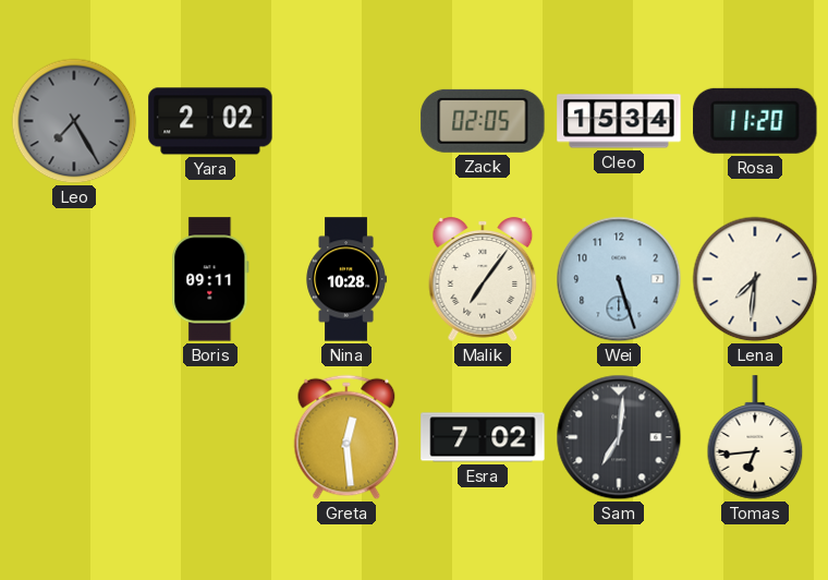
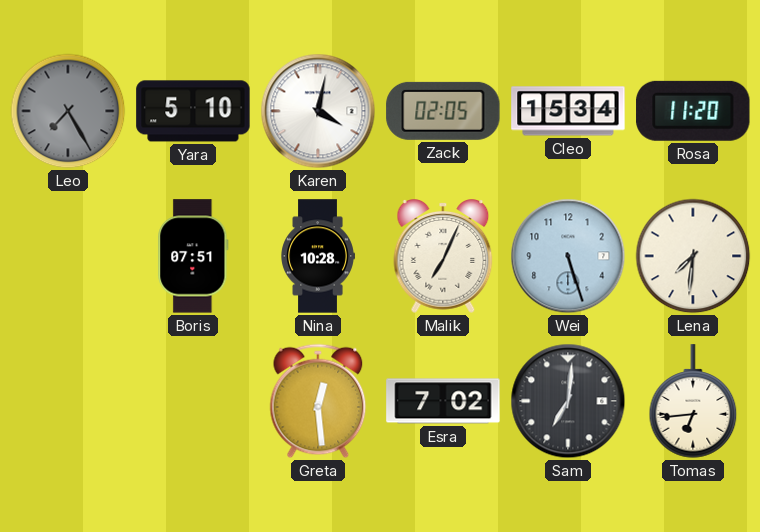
Yara: 2:02 -> 5:10 (193, 111)
Karen: none -> 4:02 (318, 111)
Boris: 09:11 -> 07:51 (193, 256)
Malik: 7:06 -> 7:04 (443, 257)
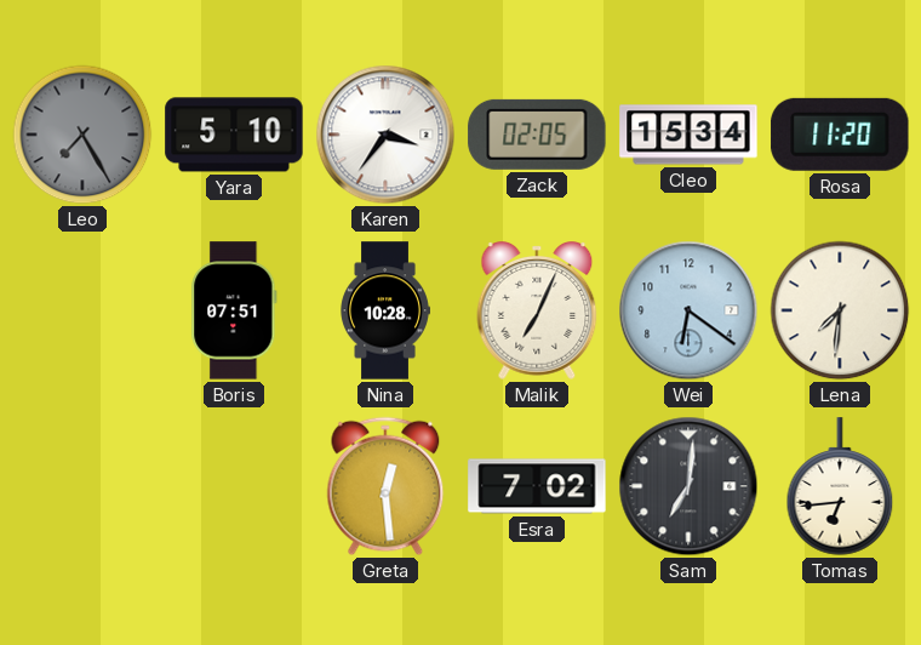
Karen: 4:02 -> 3:36 (385, 135)
Wei: 5:27 -> 6:21 (688, 310)
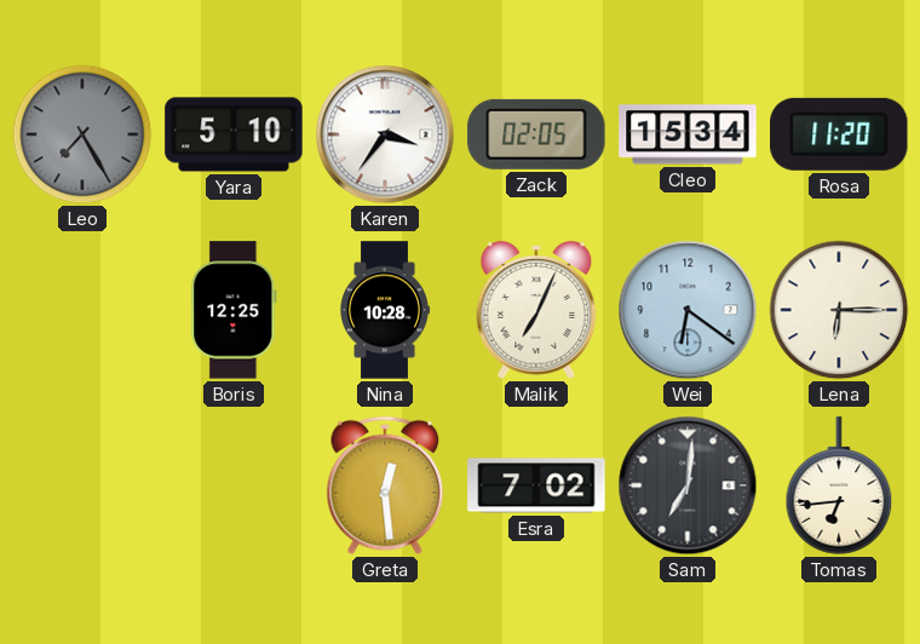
Boris: 07:51 -> 12:25 (234, 310)
Lena: 7:31 -> 6:15 (839, 310)
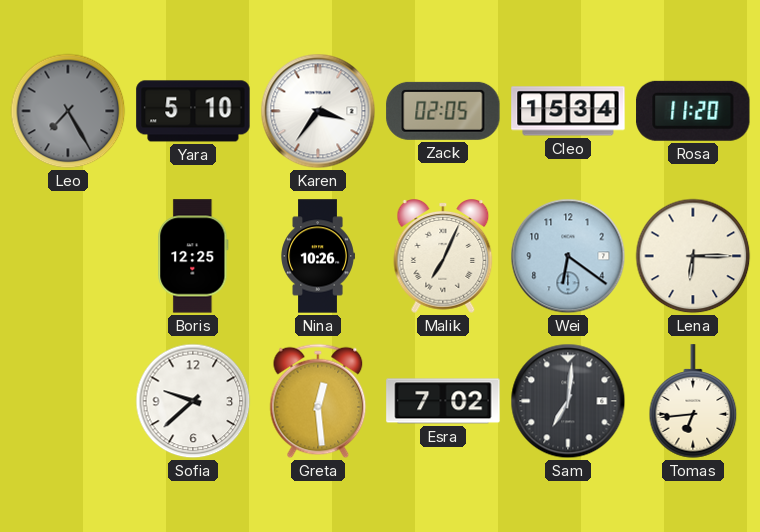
Nina: 10:28 -> 10:26 (318, 256)
Sofia: none -> 9:38 (193, 401)
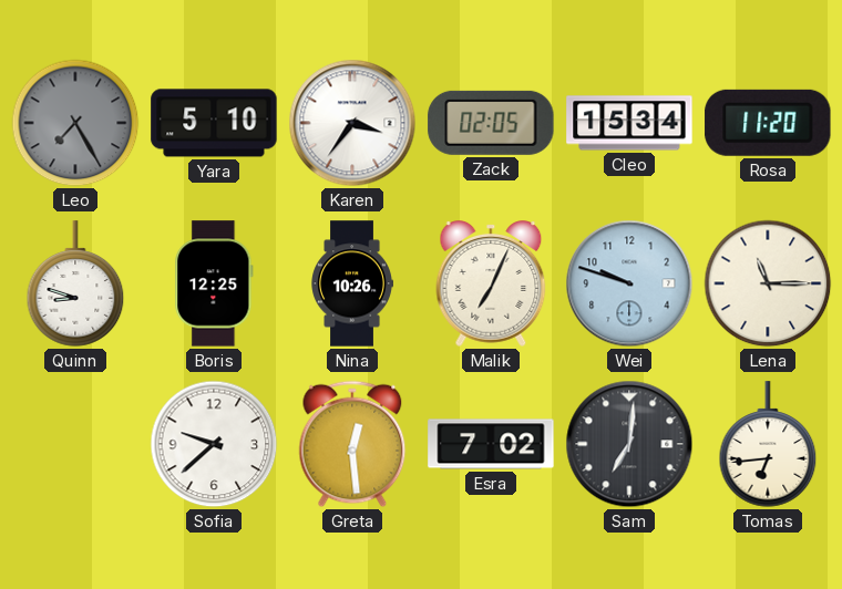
Quinn: none -> 8:48 (75, 283)
Wei: 6:21 -> 9:48 (629, 283)
Lena: 6:15 -> 11:15 (768, 283)
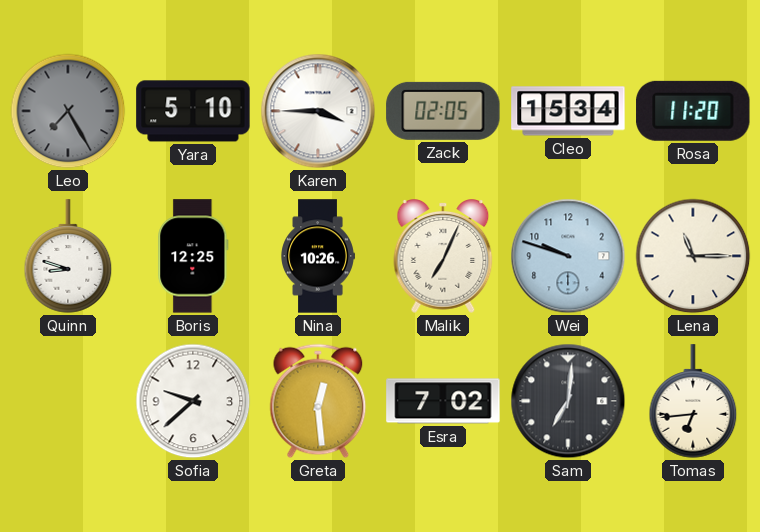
Karen: 3:36 -> 3:45 (318, 111)
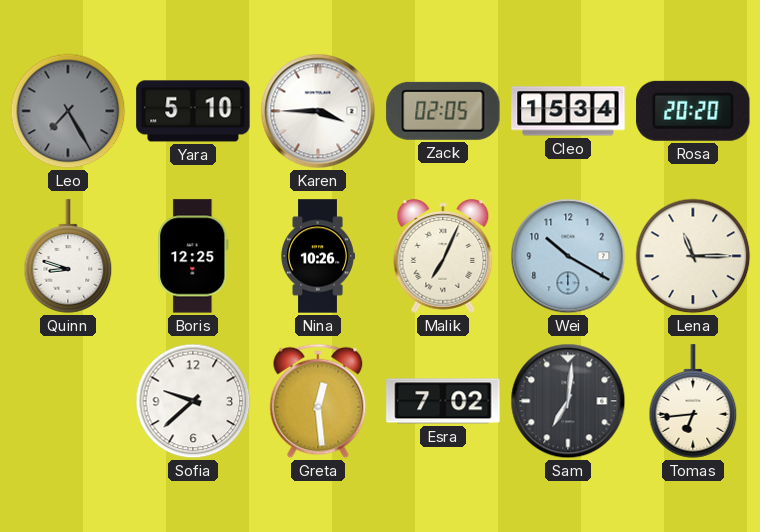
Rosa: 11:20 -> 20:20 (693, 111)
Wei: 9:48 -> 10:20 (568, 256)
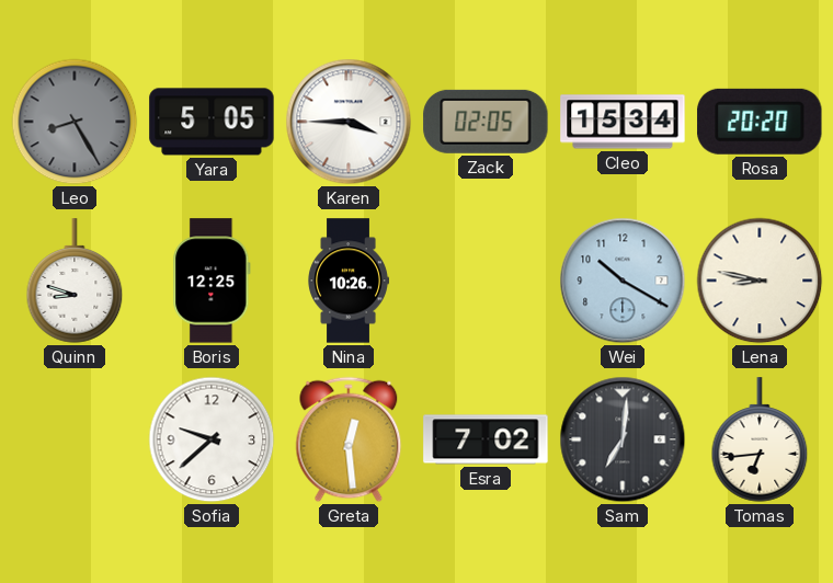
Leo: 7:25 -> 8:25 (75, 122)
Yara: 5:10 -> 5:05 (212, 122)
Malik: 7:04 -> none (443, 257)
Lena: 11:15 -> 8:47 (760, 281)
